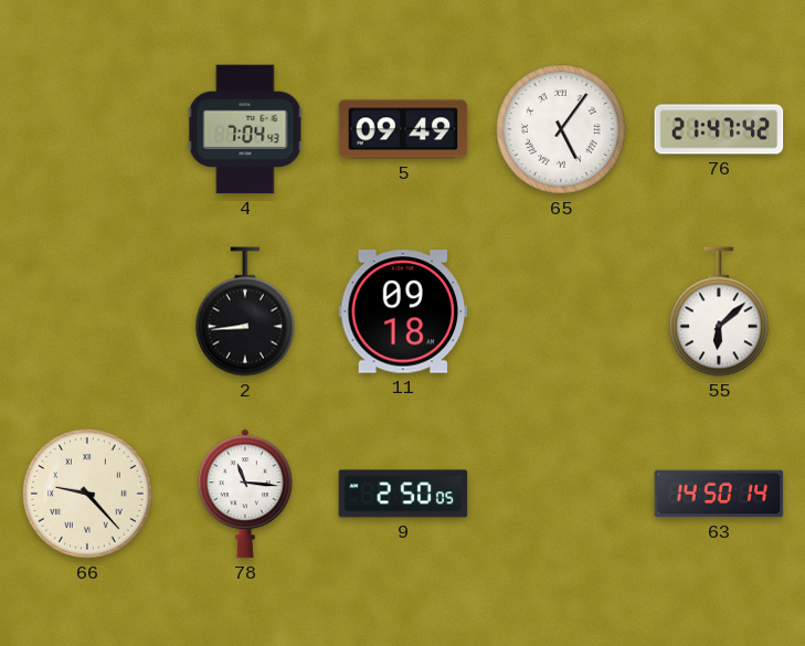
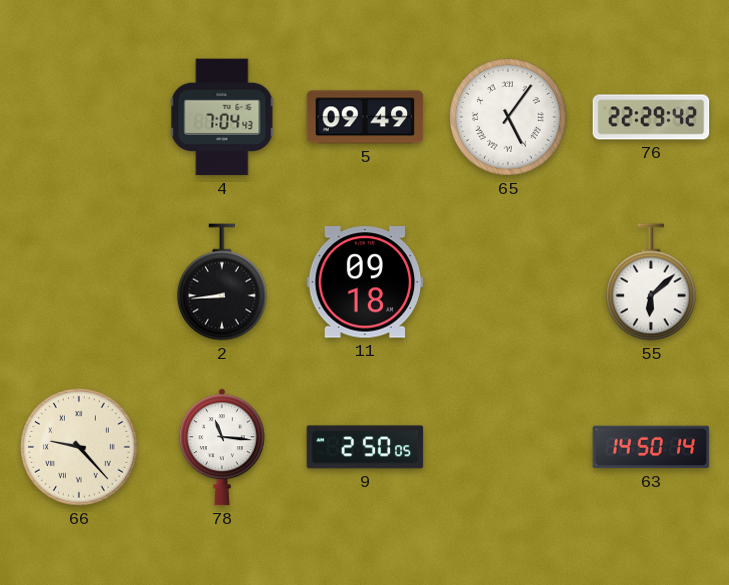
76: 21:47 -> 22:29 (651, 117)
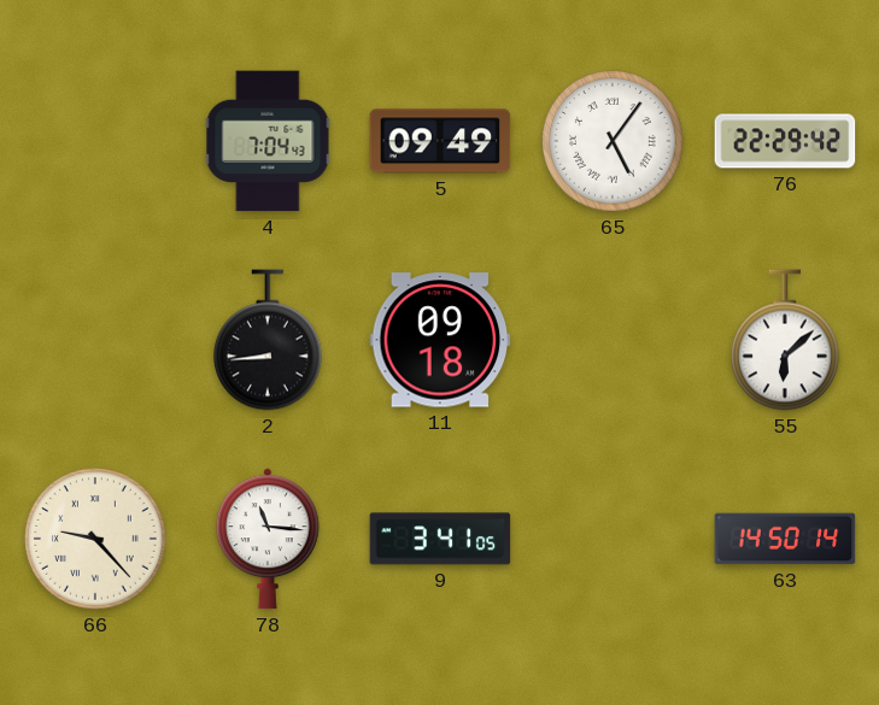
9: 2:50 -> 3:41 (440, 539)
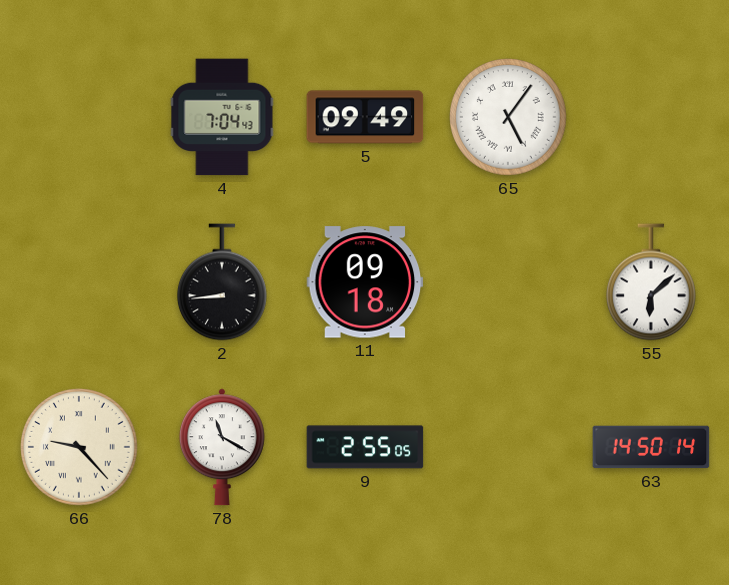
76: 22:29 -> none (785, 141)
78: 11:16 -> 11:20 (222, 447)
9: 3:41 -> 2:55 (365, 447)
